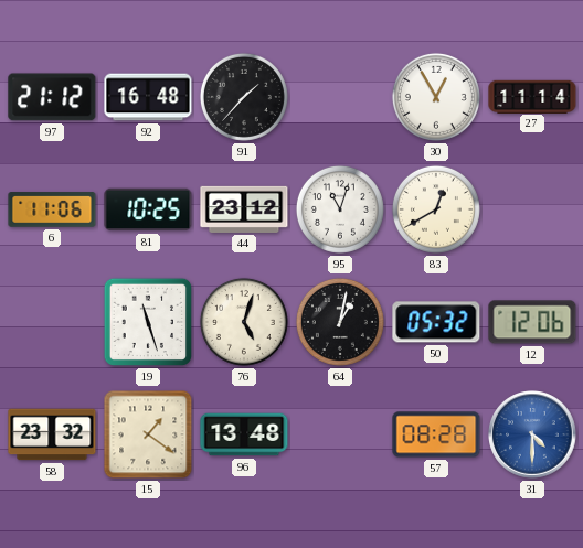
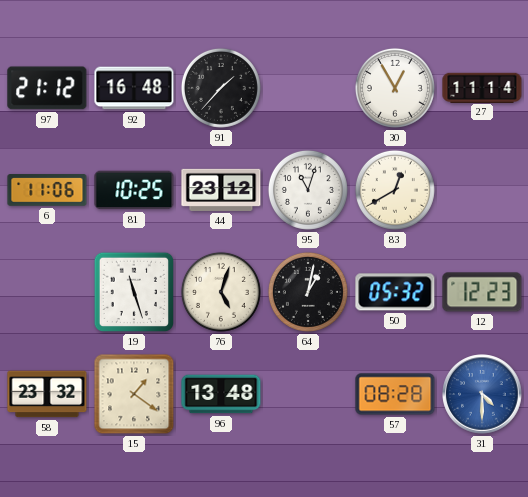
12: 12:06 -> 12:23 (482, 292)
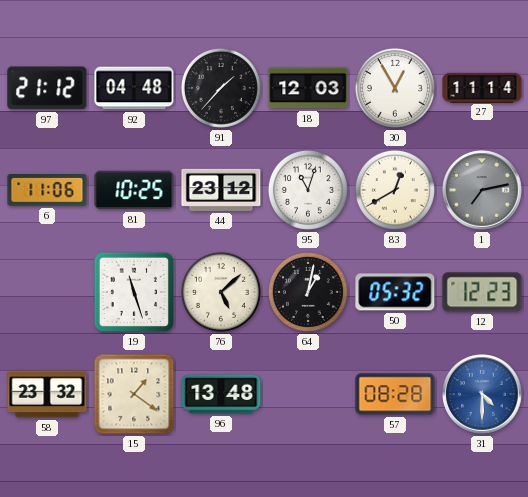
92: 16:48 -> 04:48 (134, 88)
18: none -> 12:03 (308, 88)
1: none -> 7:13 (482, 190)
76: 5:03 -> 5:08 (221, 292)
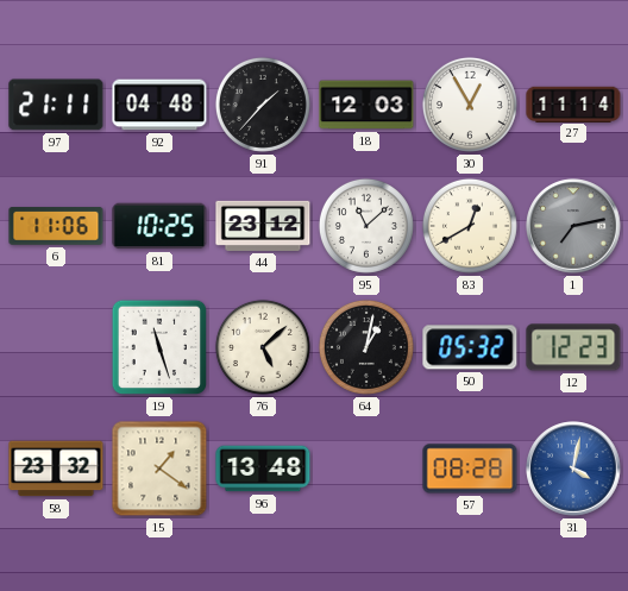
97: 21:12 -> 21:11 (56, 105)
95: 11:03 -> 11:08 (366, 226)
31: 4:30 -> 4:02 (573, 469)
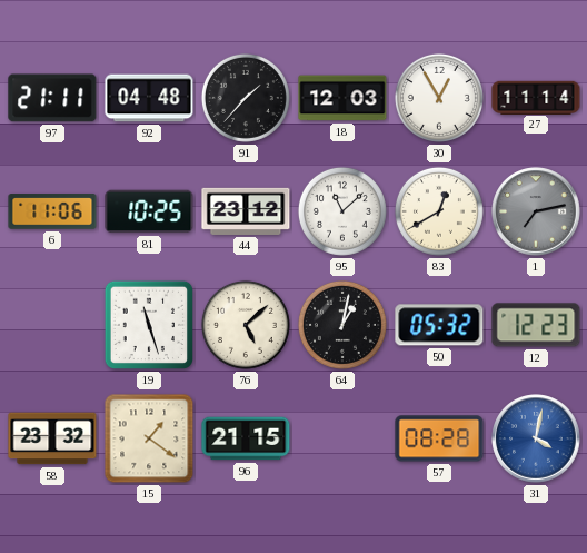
96: 13:48 -> 21:15 (246, 438)
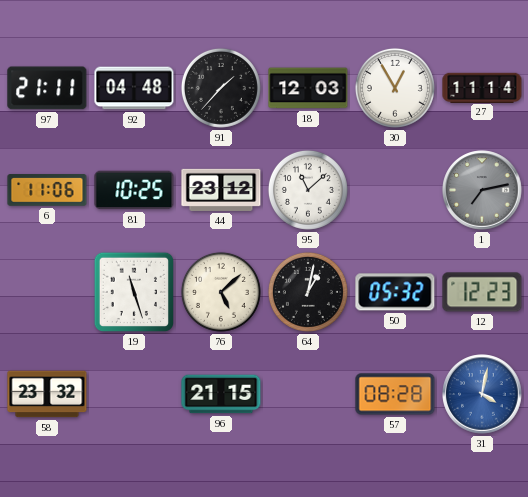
83: 12:40 -> none (439, 211)
15: 1:21 -> none (149, 438)
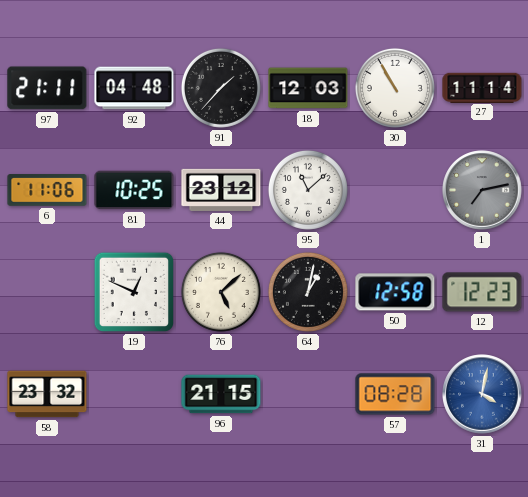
30: 12:55 -> 10:55 (395, 88)
19: 11:27 -> 12:49 (134, 292)
50: 05:32 -> 12:58 (395, 292)
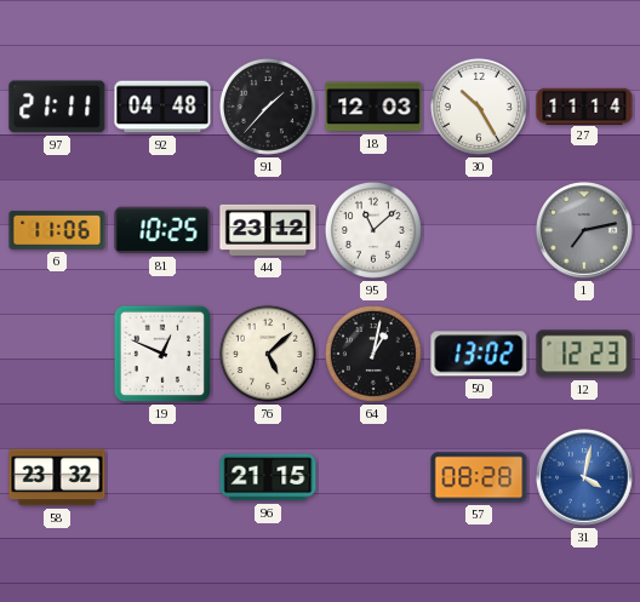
30: 10:55 -> 10:25 (479, 107)
50: 12:58 -> 13:02 (479, 354)
